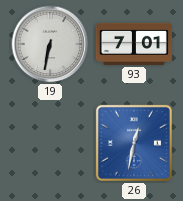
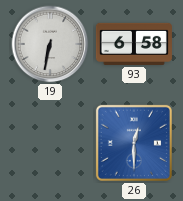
93: 7:01 -> 6:58 (134, 44)
26: 12:32 -> 12:30 (134, 143)
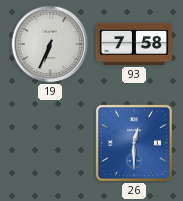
19: 6:32 -> 6:34 (50, 44)
93: 6:58 -> 7:58 (134, 44)
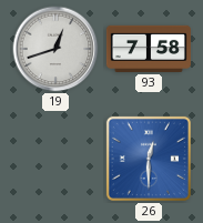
19: 6:34 -> 12:42 (55, 49)
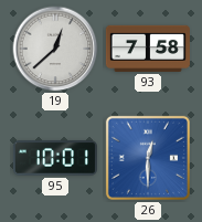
19: 12:42 -> 12:38 (55, 49)
95: none -> 10:01 (55, 158)
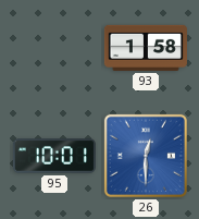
19: 12:38 -> none (55, 49)
93: 7:58 -> 1:58 (146, 48)
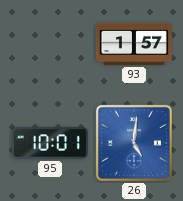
93: 1:58 -> 1:57 (134, 44)
26: 12:30 -> 5:01 (134, 143)
